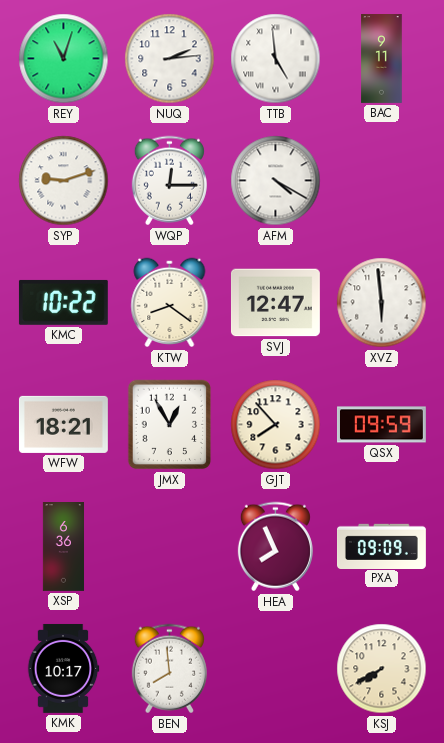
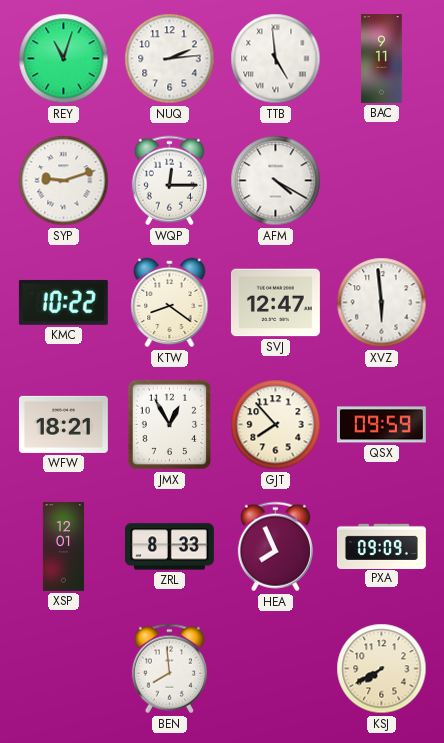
XSP: 6:36 -> 12:01 (63, 547)
ZRL: none -> 8:33 (169, 547)
KMK: 10:17 -> none (63, 668)
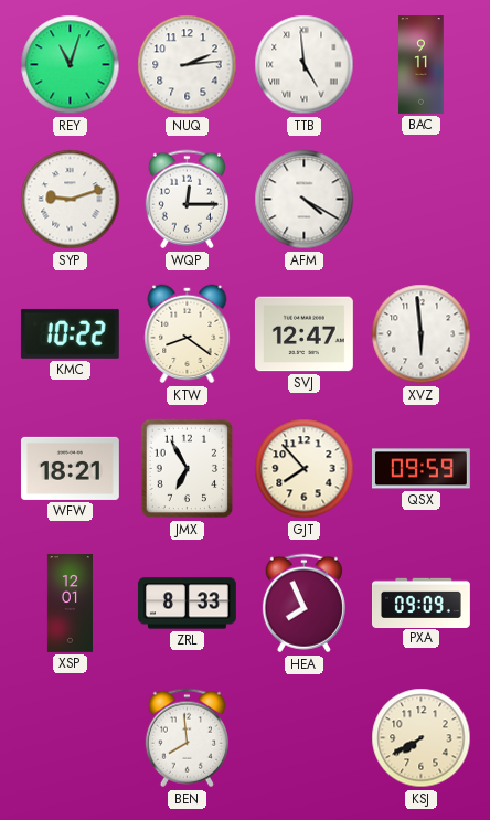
JMX: 12:55 -> 6:55 (188, 469)
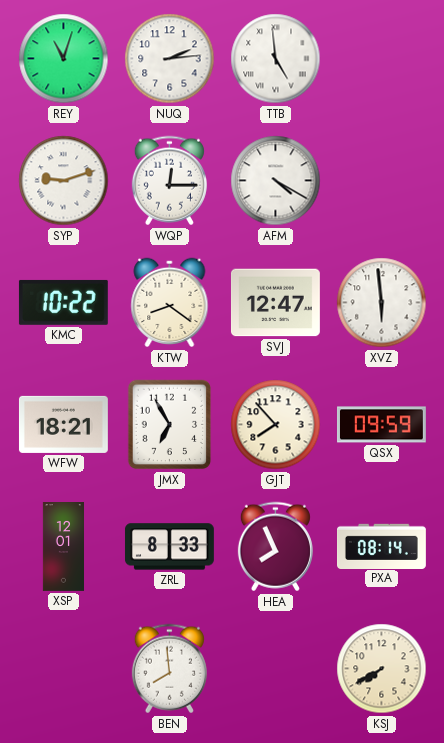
BAC: 9:11 -> none (422, 65)
PXA: 09:09 -> 08:14 (382, 546)
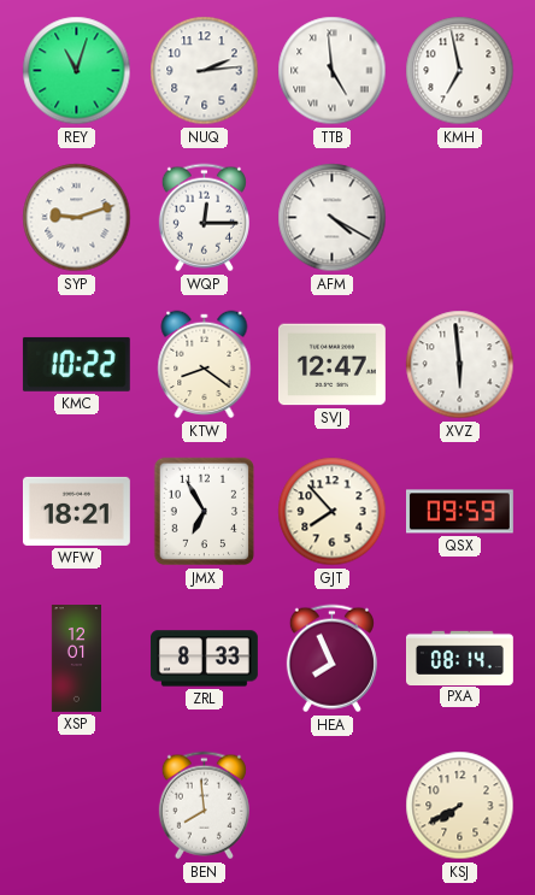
KMH: none -> 6:58 (460, 71)
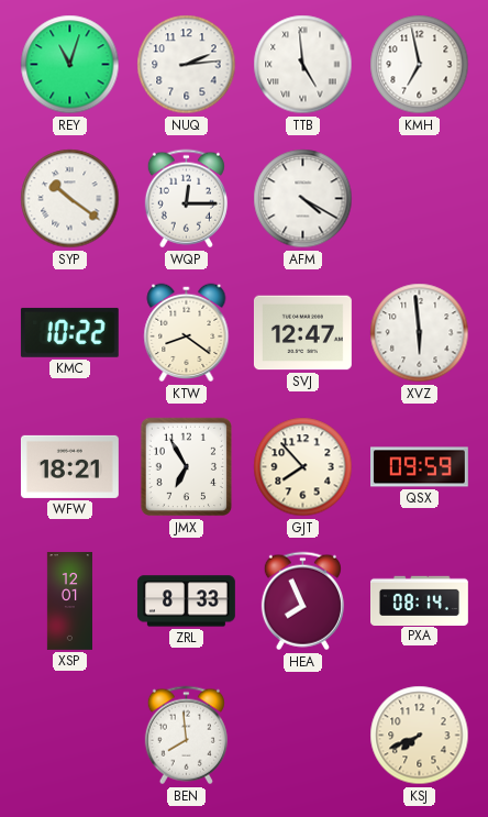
SYP: 9:12 -> 10:21 (70, 199)
KSJ: 7:40 -> 7:41 (420, 736)
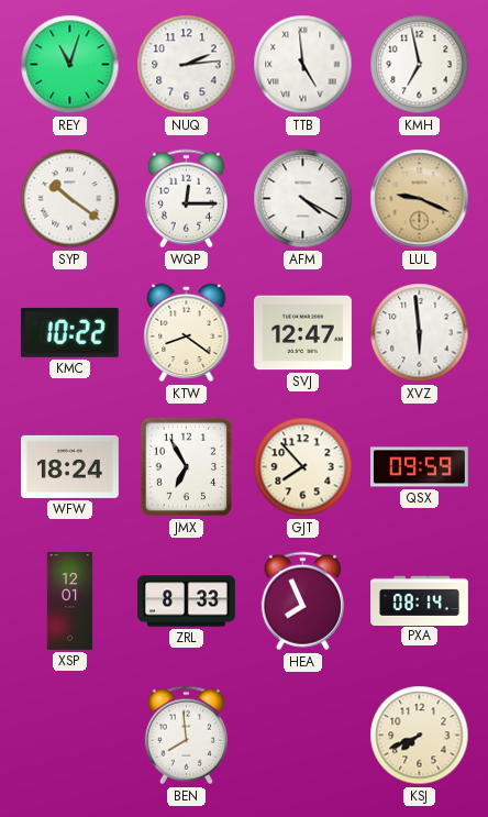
LUL: none -> 9:19 (420, 199)
WFW: 18:21 -> 18:24 (69, 466)
